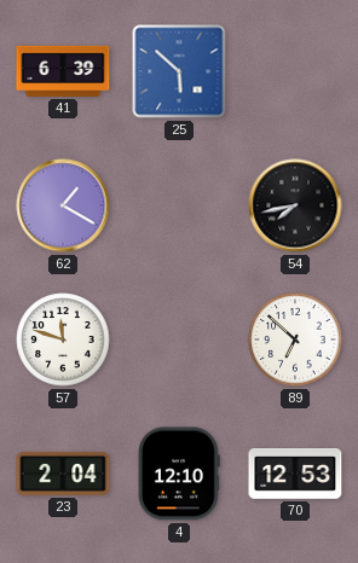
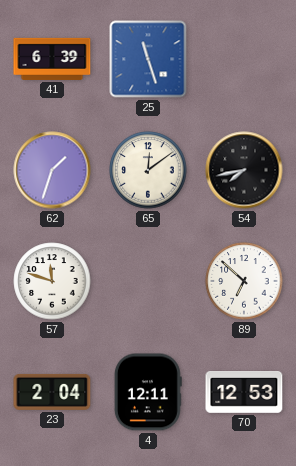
25: 5:52 -> 11:27 (148, 59)
62: 1:20 -> 1:33 (52, 170)
65: none -> 12:09 (148, 170)
4: 12:10 -> 12:11 (148, 392)
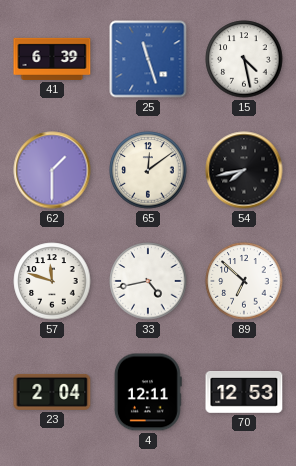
15: none -> 4:28 (244, 59)
62: 1:33 -> 1:30 (52, 170)
33: none -> 4:43 (148, 281)
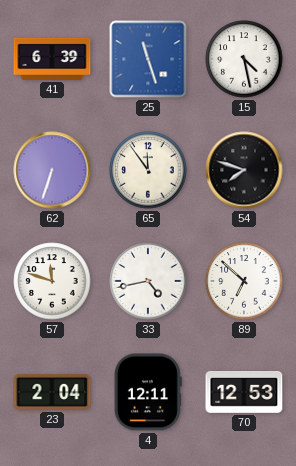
62: 1:30 -> 6:33 (52, 170)
65: 12:09 -> 11:54 (148, 170)
54: 7:43 -> 7:48 (244, 170)
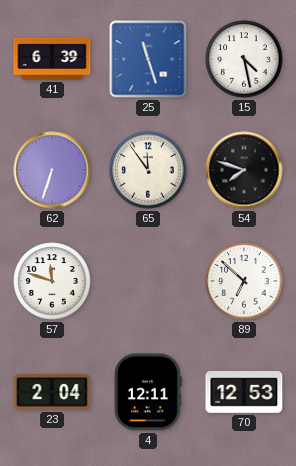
33: 4:43 -> none (148, 281)
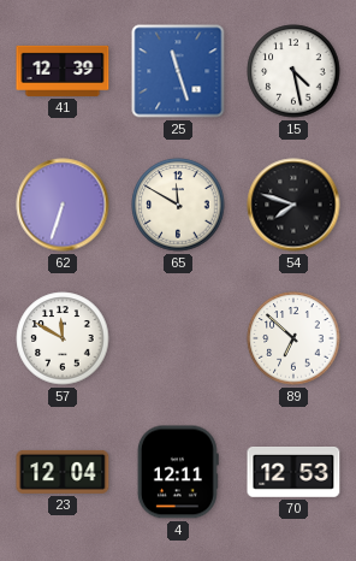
41: 6:39 -> 12:39 (63, 71)
65: 11:54 -> 11:50 (178, 205)
57: 11:48 -> 11:50 (63, 338)
23: 2:04 -> 12:04 (63, 472)
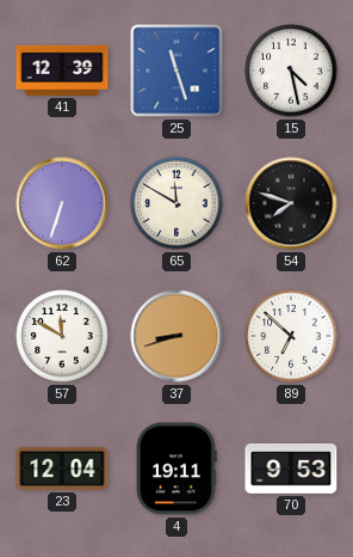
37: none -> 8:42 (176, 336)
4: 12:11 -> 19:11 (176, 469)
70: 12:53 -> 9:53 (291, 470)
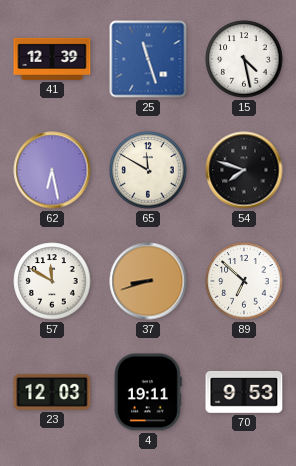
62: 6:33 -> 6:28 (52, 170)
23: 12:04 -> 12:03 (52, 392)
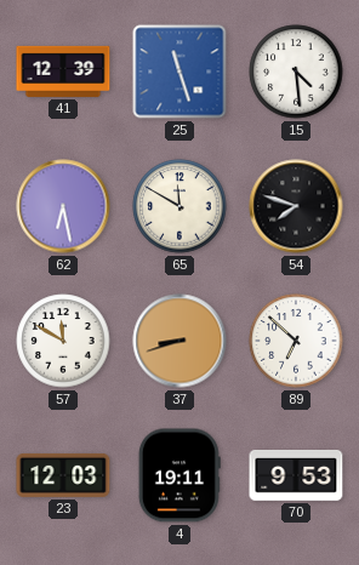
15: 4:28 -> 4:29 (296, 72)
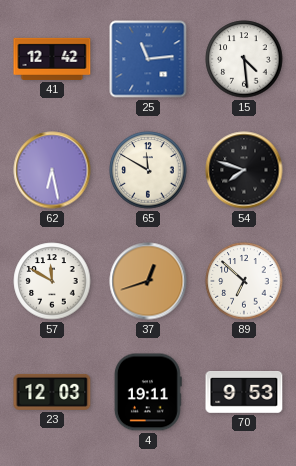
41: 12:39 -> 12:42 (52, 59)
25: 11:27 -> 11:14 (148, 59)
37: 8:42 -> 12:42 (148, 281)
